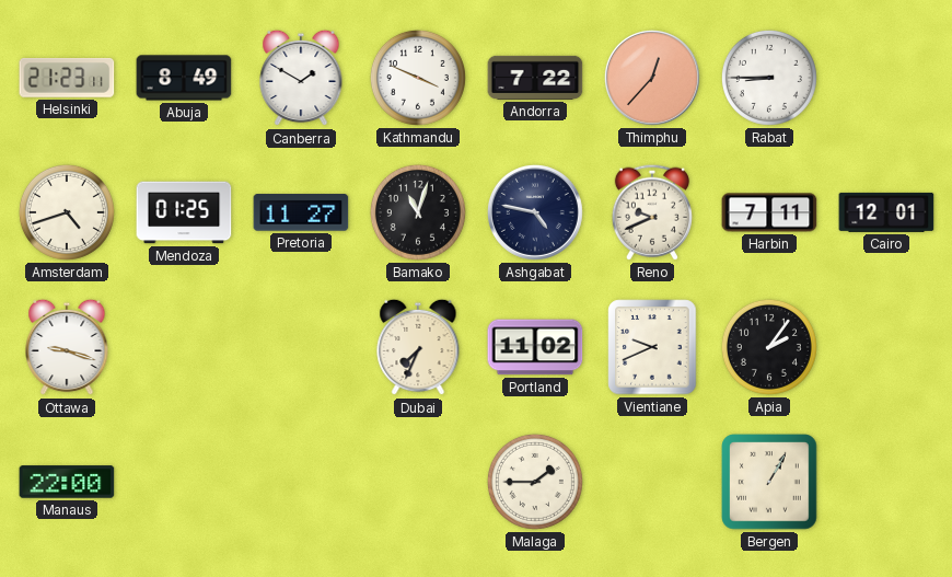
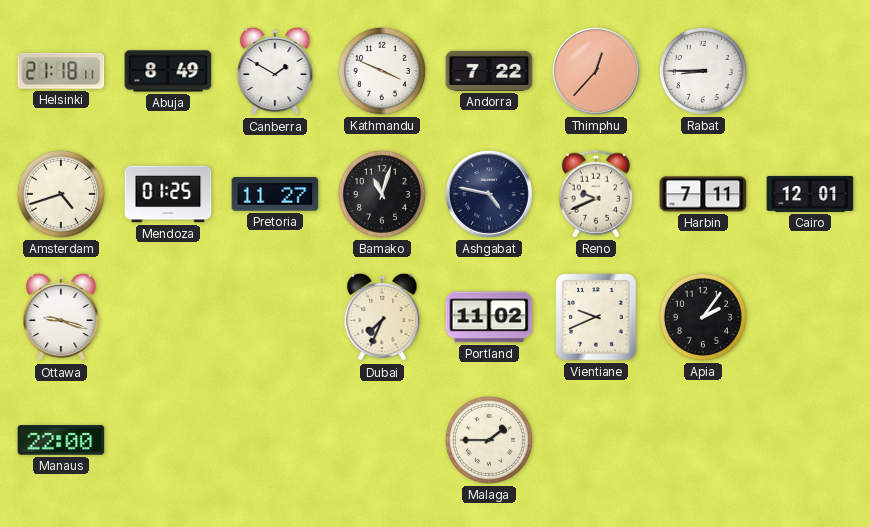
Helsinki: 21:23 -> 21:18 (61, 71)
Bergen: 1:05 -> none (769, 482)
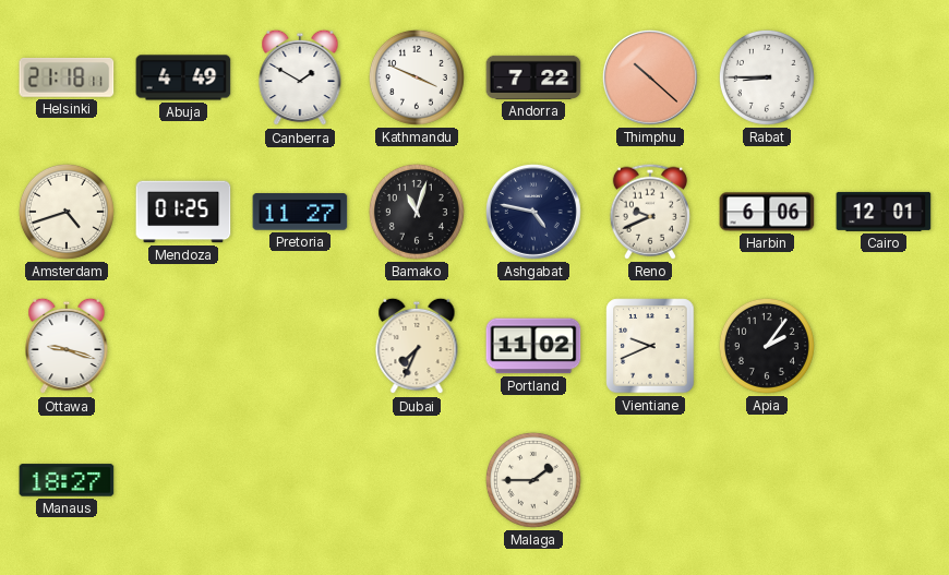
Abuja: 8:49 -> 4:49 (183, 77)
Thimphu: 12:37 -> 10:22 (650, 77)
Harbin: 7:11 -> 6:06 (767, 212)
Manaus: 22:00 -> 18:27 (67, 480)
